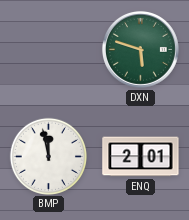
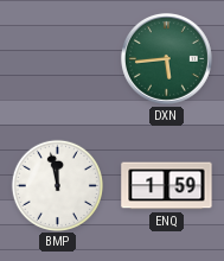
DXN: 5:48 -> 5:44 (166, 58)
ENQ: 2:01 -> 1:59 (167, 186)
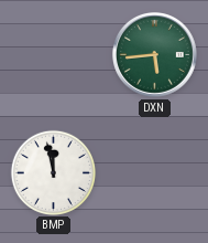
ENQ: 1:59 -> none (167, 186)
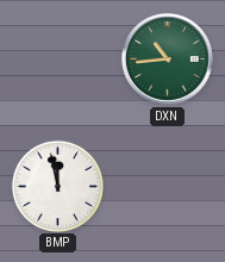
DXN: 5:44 -> 10:44 (167, 58)
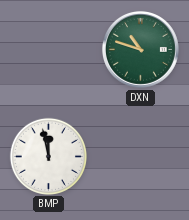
DXN: 10:44 -> 10:48 (140, 49)
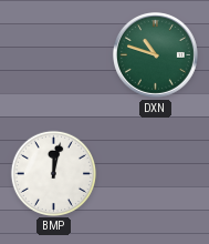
BMP: 11:58 -> 12:02 (53, 173)
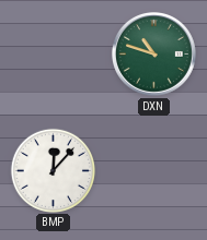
BMP: 12:02 -> 12:07 (53, 170)
